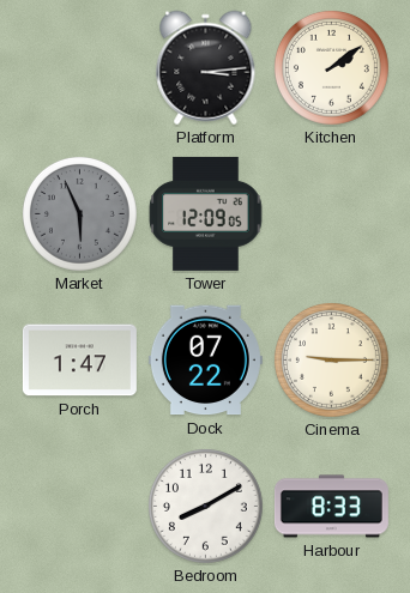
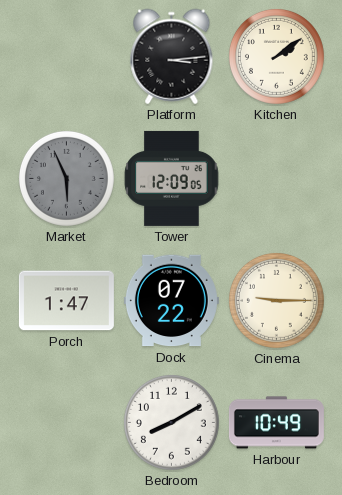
Harbour: 8:33 -> 10:49 (276, 423)
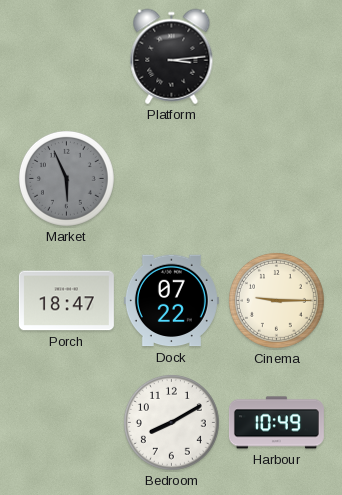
Kitchen: 2:09 -> none (276, 56)
Tower: 12:09 -> none (172, 178)
Porch: 1:47 -> 18:47 (66, 301)
